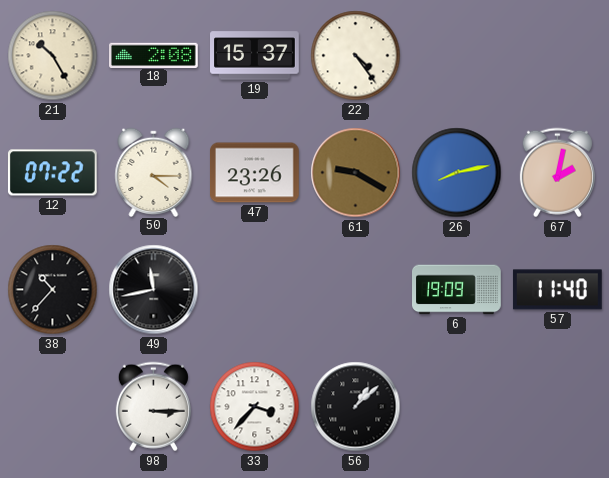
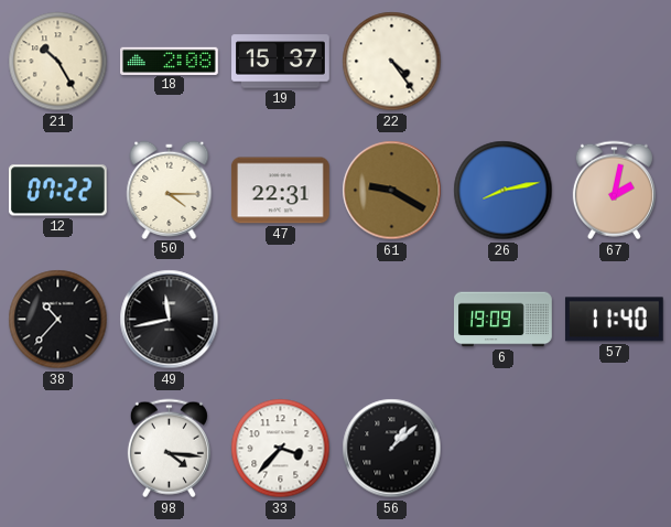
47: 23:26 -> 22:31 (281, 191)
98: 3:15 -> 4:16 (169, 449)
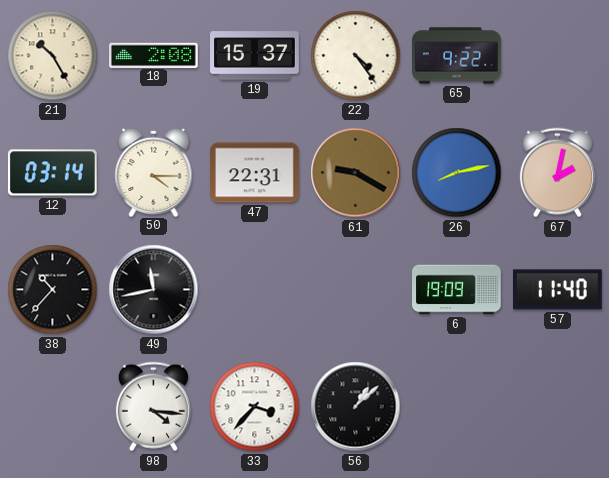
65: none -> 9:22 (457, 56)
12: 07:22 -> 03:14 (52, 173)
